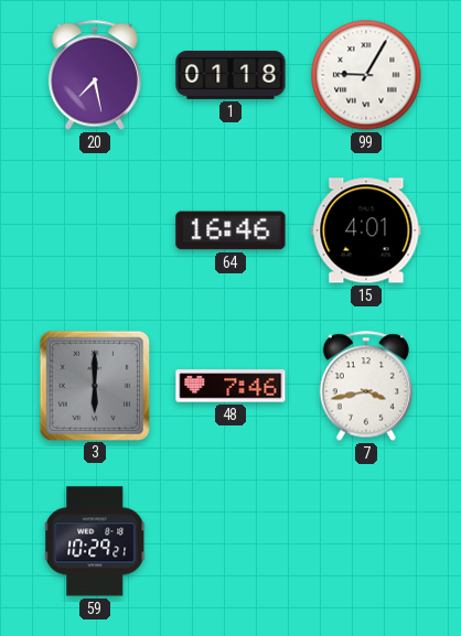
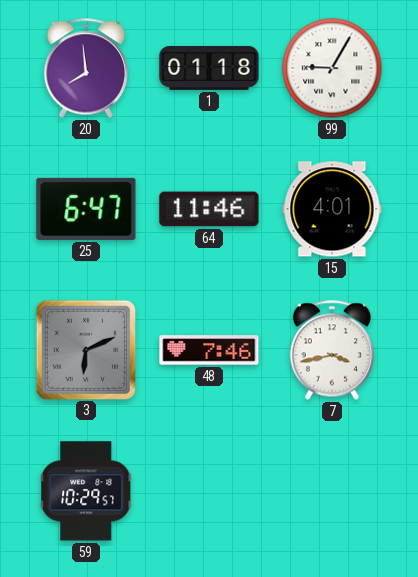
20: 7:28 -> 7:59 (85, 68)
25: none -> 6:47 (86, 209)
64: 16:46 -> 11:46 (209, 209)
3: 6:00 -> 6:11 (85, 349)
59: 10:29:21 -> 10:29:57 (87, 491)
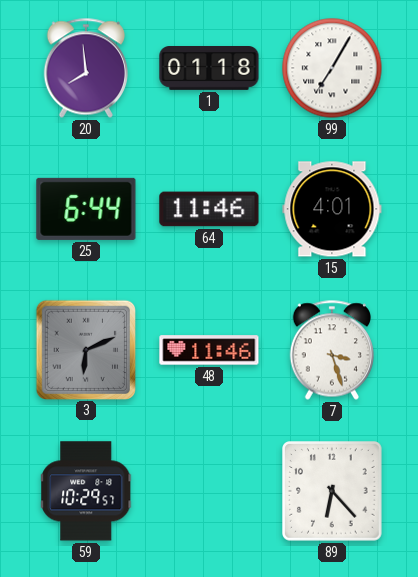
99: 9:05 -> 7:05 (332, 68)
25: 6:47 -> 6:44 (86, 209)
48: 7:46 -> 11:46 (209, 350)
7: 3:43 -> 3:27 (331, 350)
89: none -> 6:23 (333, 492)
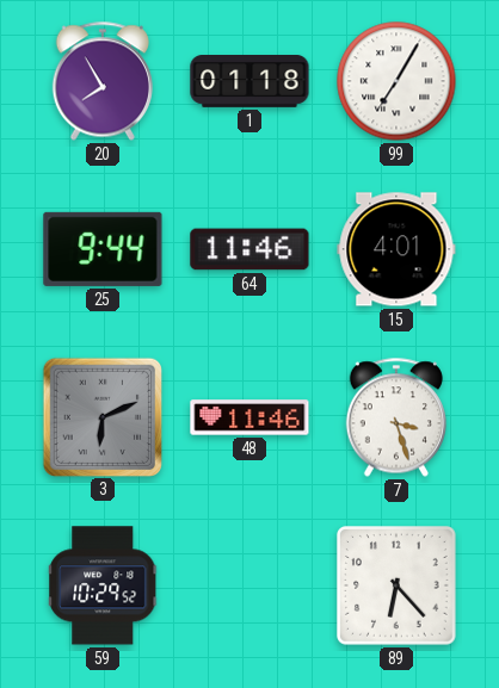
20: 7:59 -> 7:55 (101, 81)
25: 6:44 -> 9:44 (103, 249)
59: 10:29:57 -> 10:29:52 (104, 585)
